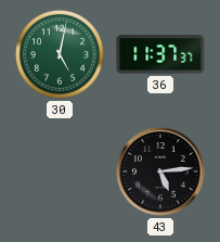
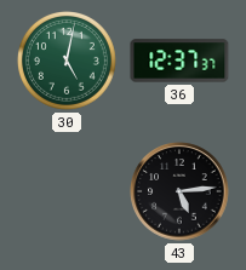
36: 11:37 -> 12:37 (179, 61)
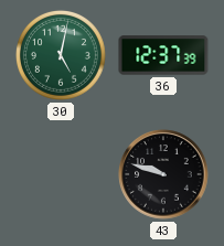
36: 12:37:37 -> 12:37:39 (163, 55)
43: 5:14 -> 9:48 (163, 174)
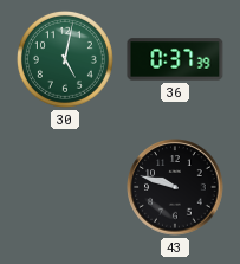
36: 12:37 -> 0:37 (175, 59)
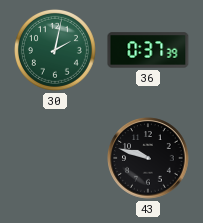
30: 5:02 -> 2:02 (55, 50)
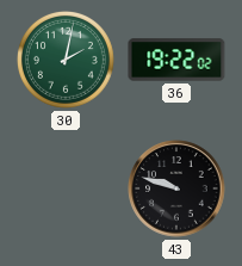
36: 0:37 -> 19:22 (176, 60)
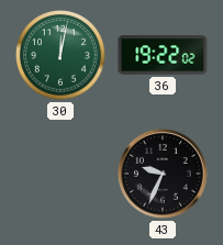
30: 2:02 -> 12:02 (60, 55)
43: 9:48 -> 9:34 (163, 174)
